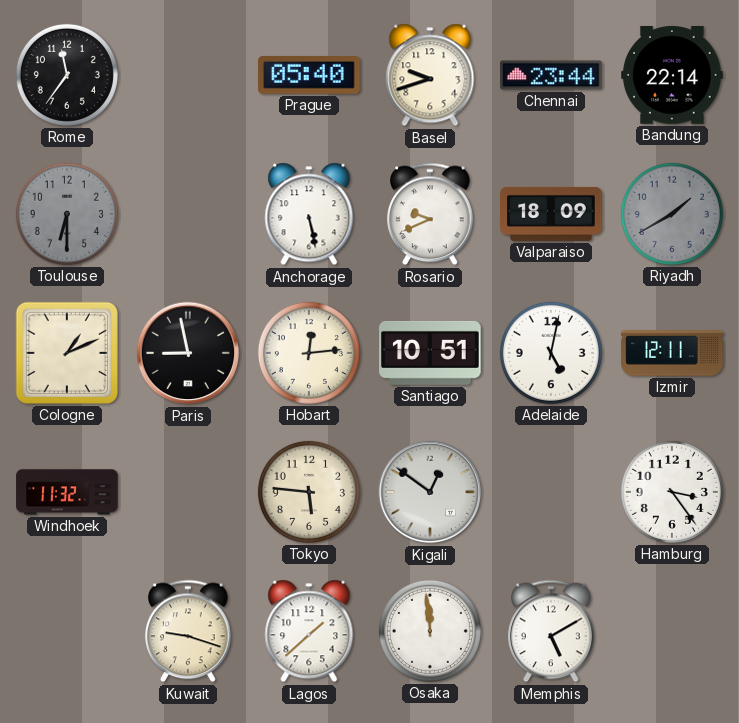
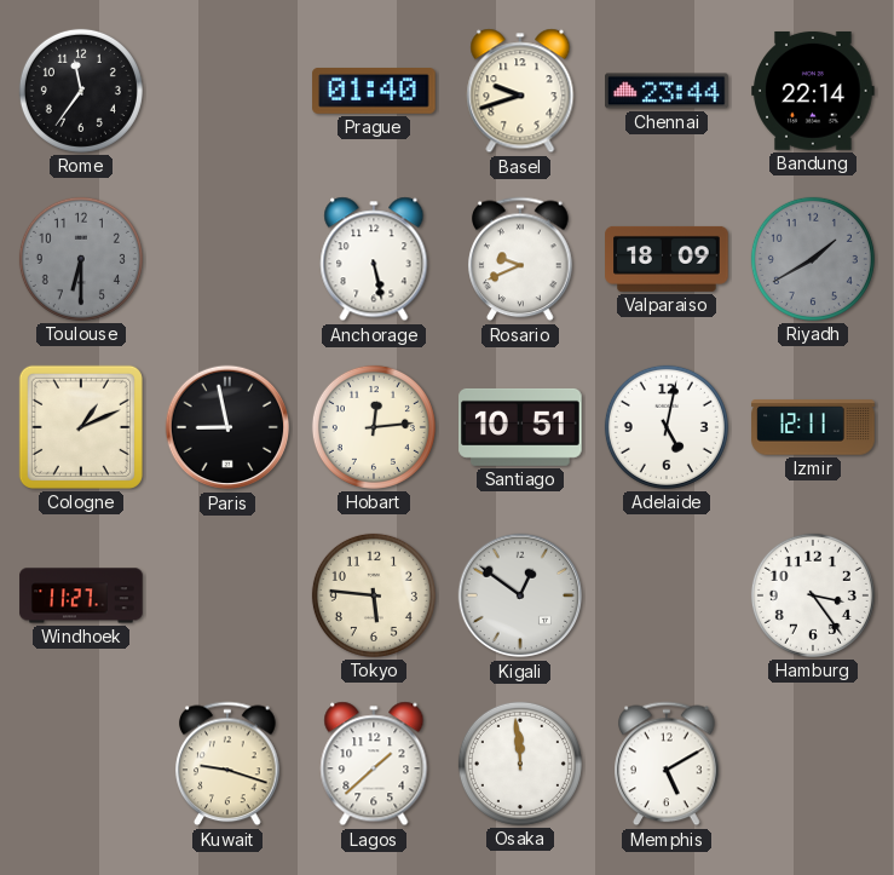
Prague: 05:40 -> 01:40 (374, 92)
Windhoek: 11:32 -> 11:27 (81, 595)
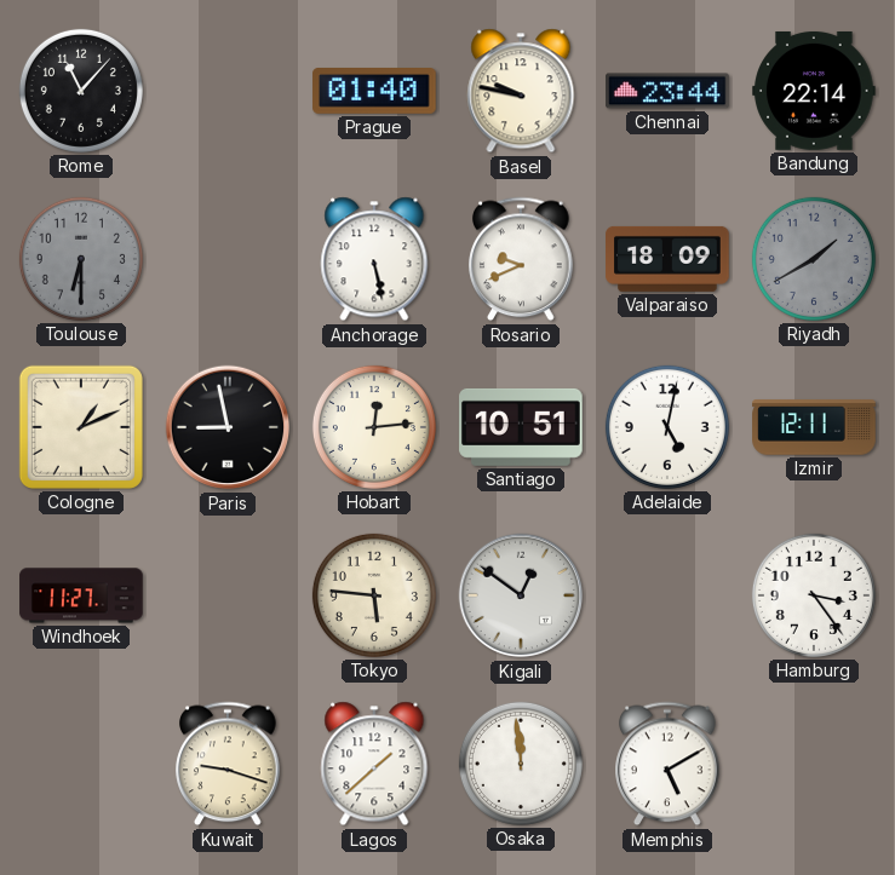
Rome: 11:36 -> 11:07 (81, 91)
Basel: 9:42 -> 9:47 (521, 91)
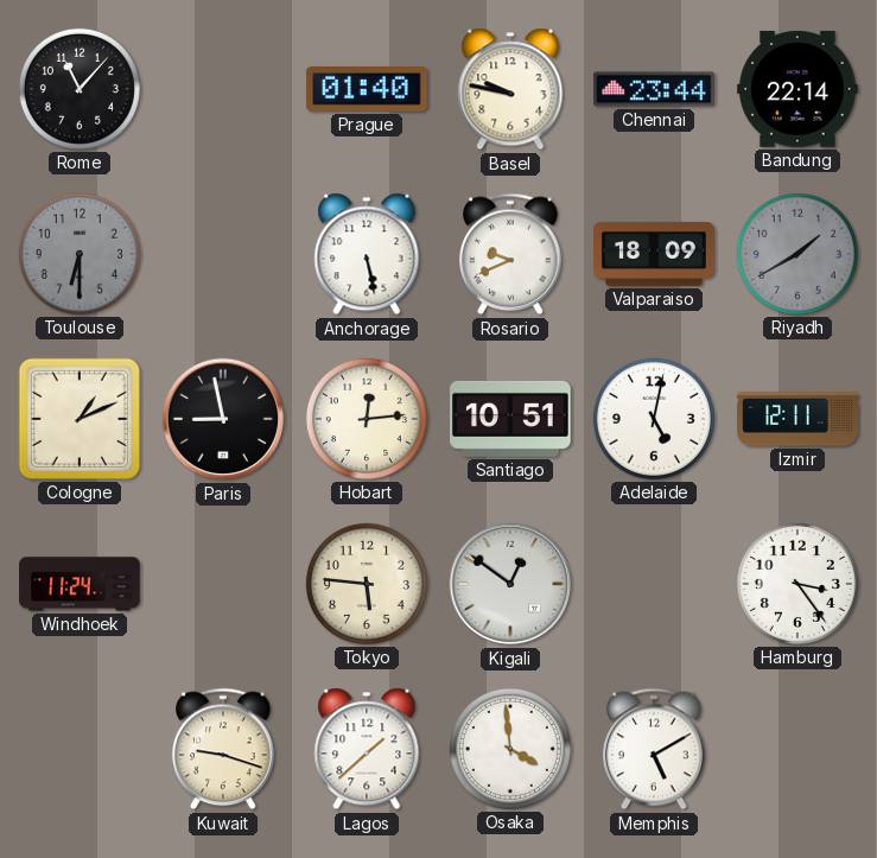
Windhoek: 11:27 -> 11:24 (80, 584)
Osaka: 11:59 -> 3:59 (510, 749)
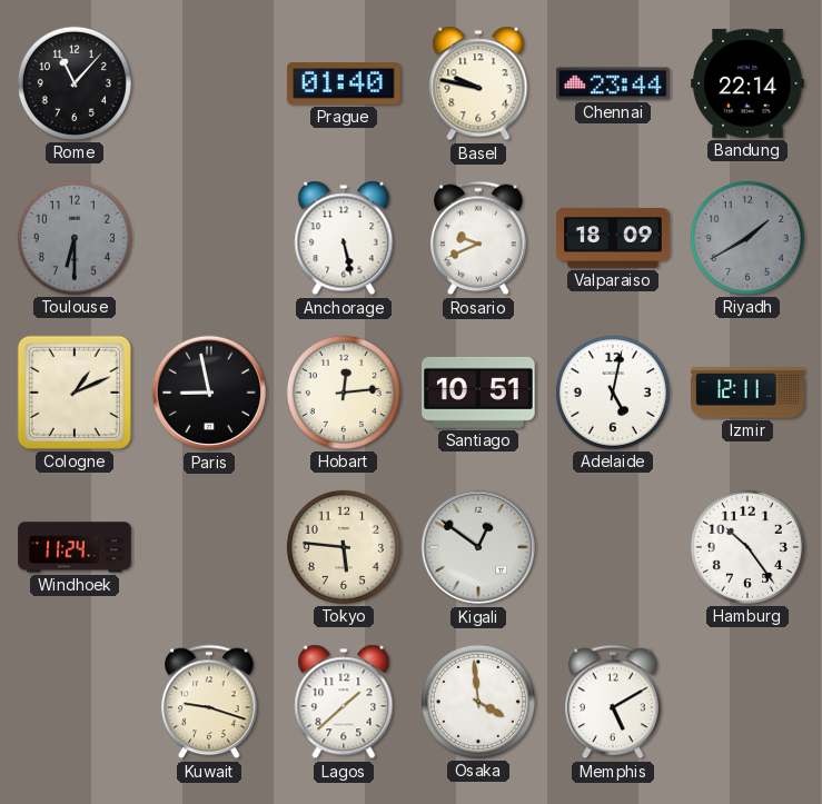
Hamburg: 3:24 -> 10:24 (747, 547)
